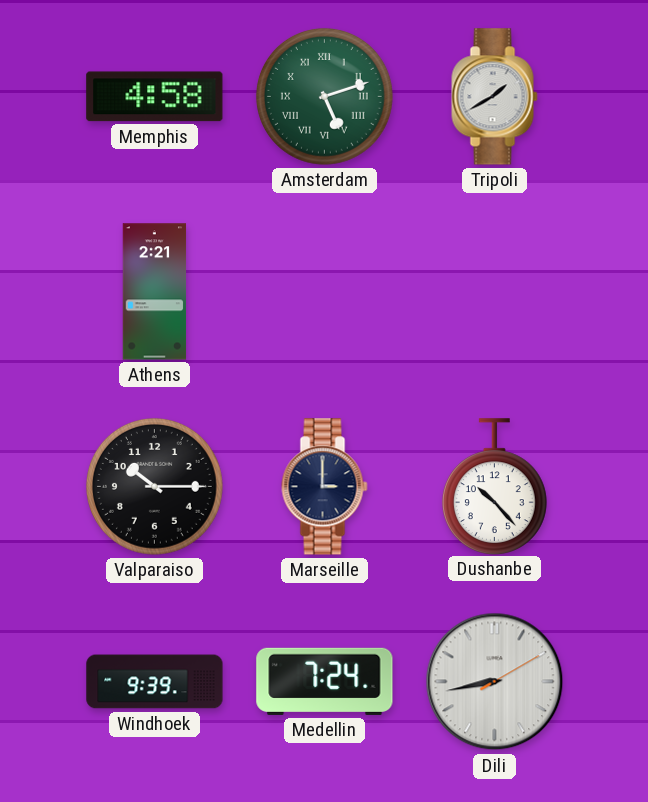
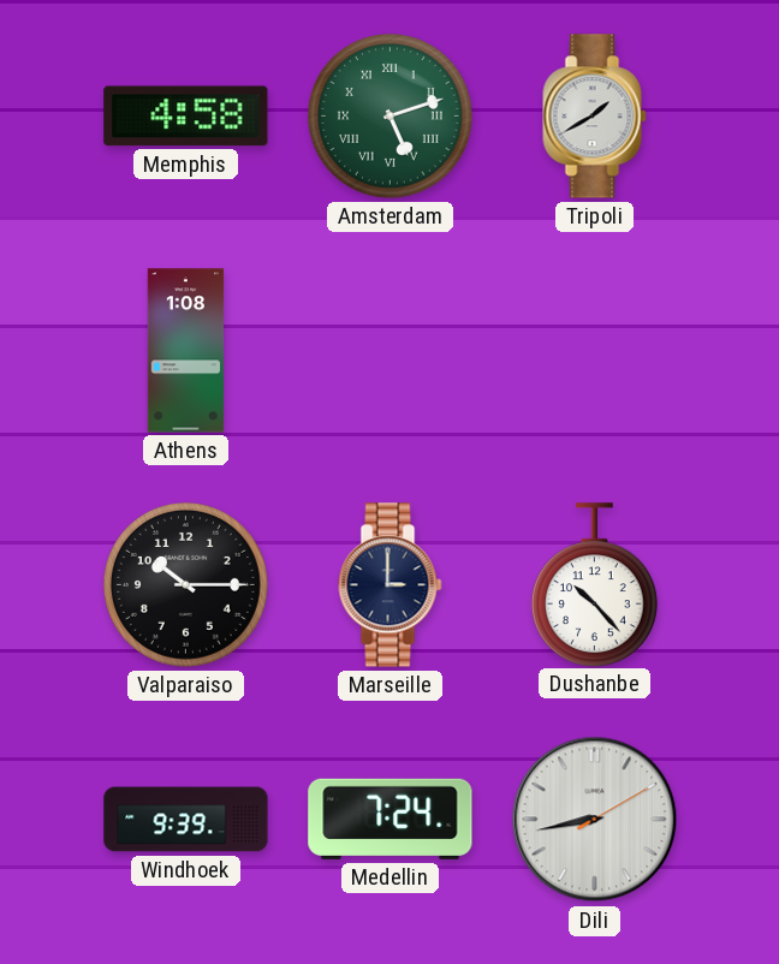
Athens: 2:21 -> 1:08 (186, 351)
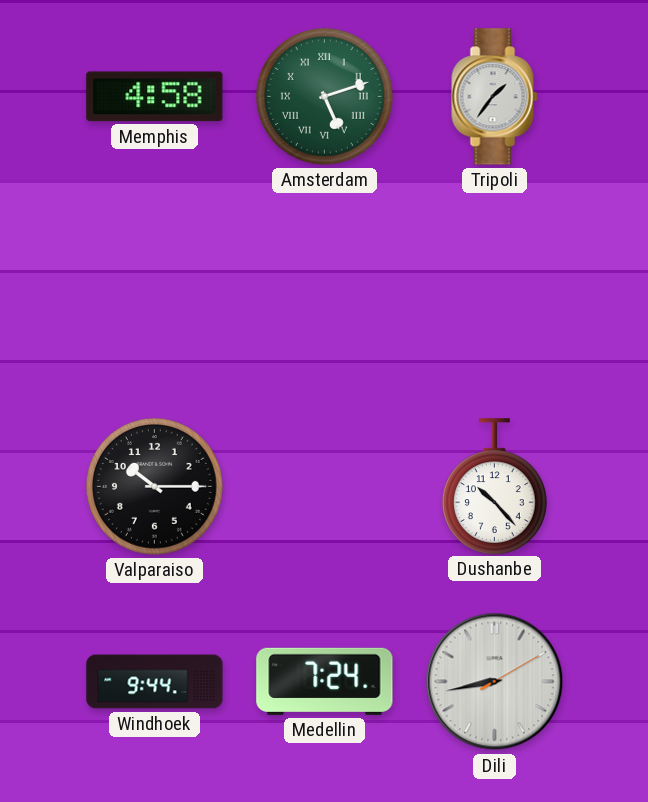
Tripoli: 1:40 -> 1:36 (495, 97)
Athens: 1:08 -> none (186, 351)
Marseille: 3:00 -> none (391, 585)
Windhoek: 9:39 -> 9:44 (155, 682)
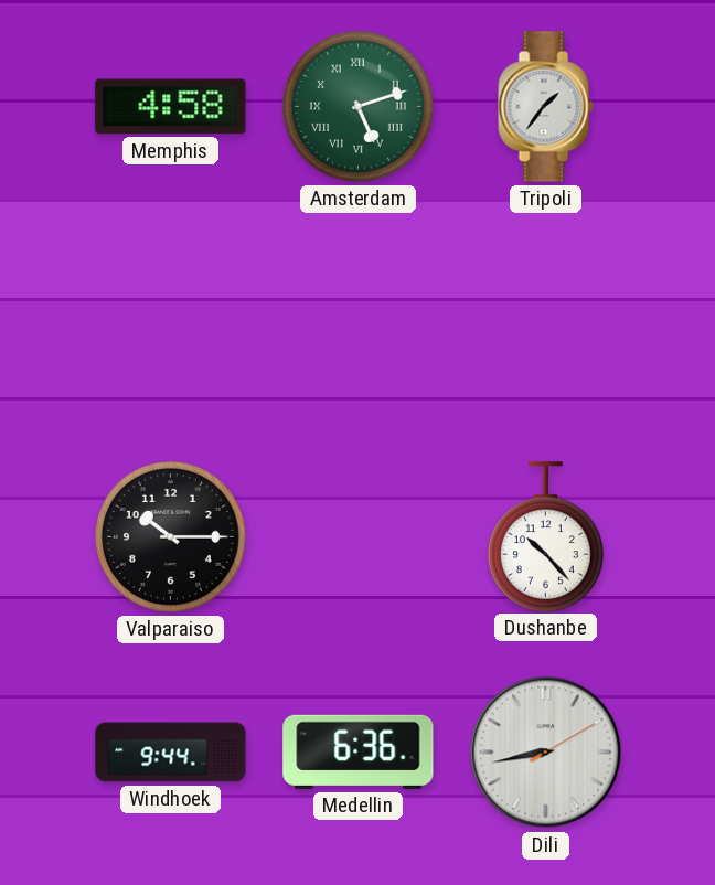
Medellin: 7:24 -> 6:36 (359, 751)
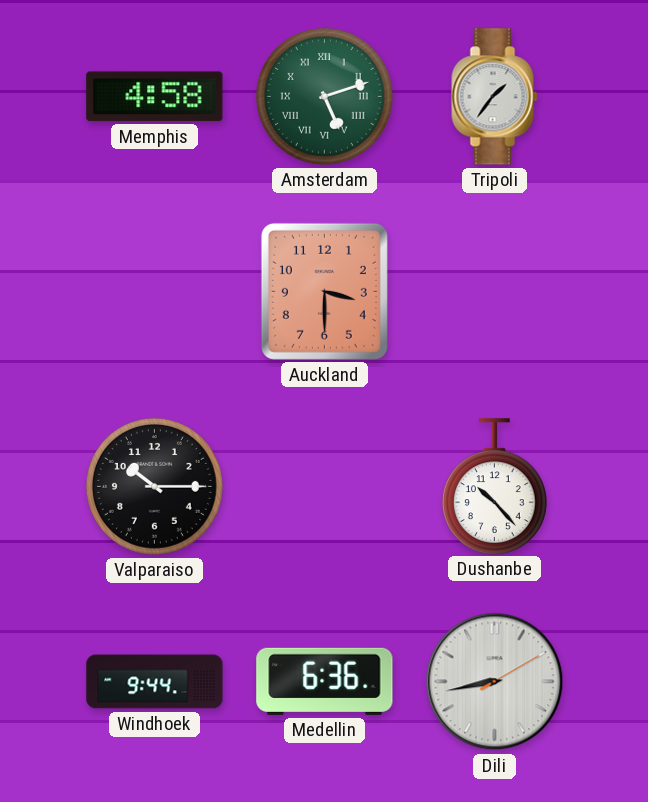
Auckland: none -> 3:30 (324, 291)
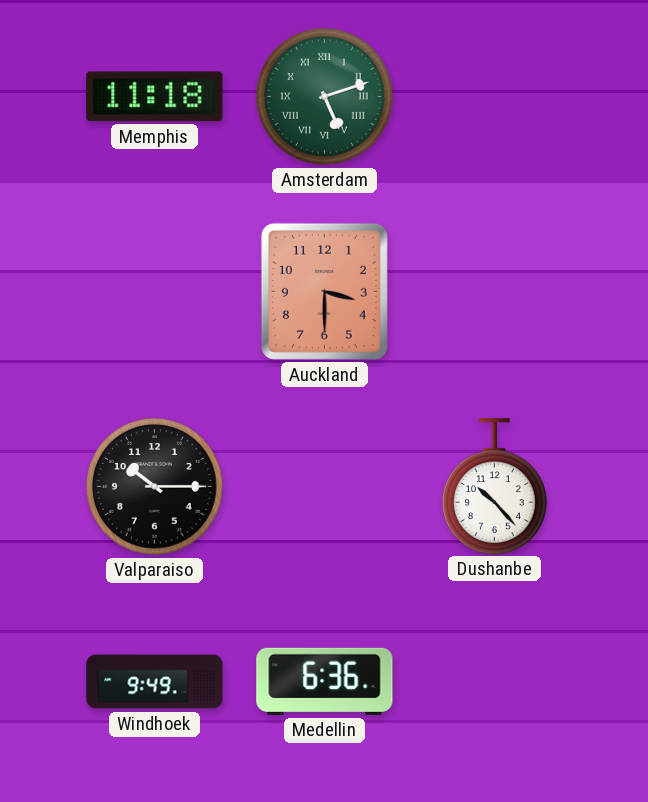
Memphis: 4:58 -> 11:18 (155, 97)
Tripoli: 1:36 -> none (495, 97)
Windhoek: 9:44 -> 9:49 (155, 682)
Dili: 8:43 -> none (495, 682)
